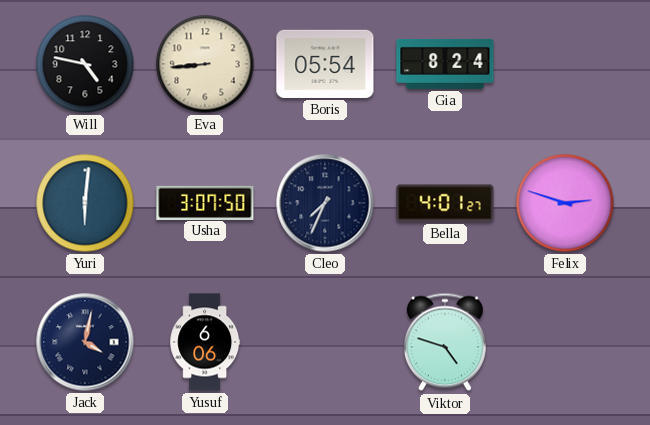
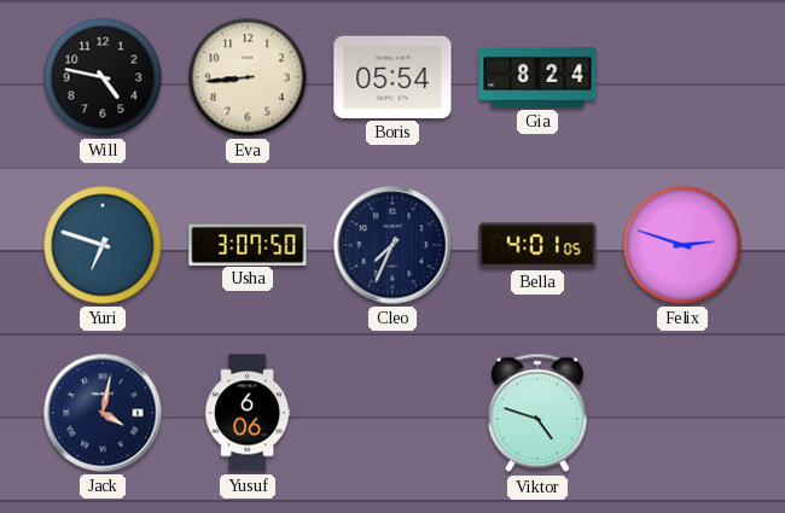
Yuri: 6:01 -> 6:48 (103, 245)
Bella: 4:01:27 -> 4:01:05 (537, 245)
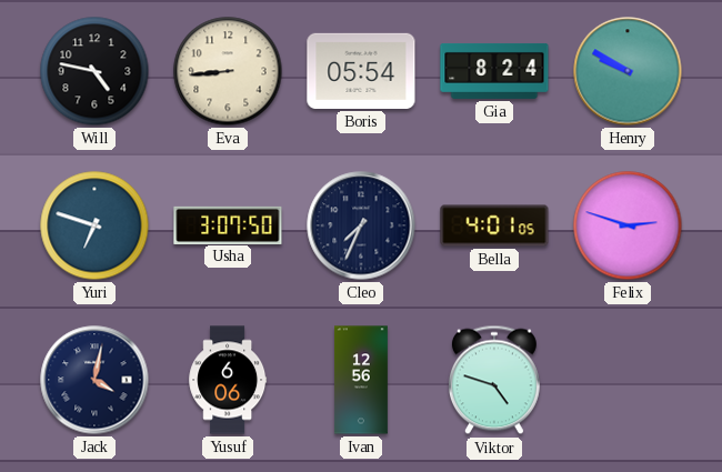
Henry: none -> 9:50 (628, 71)
Ivan: none -> 12:56 (362, 380)
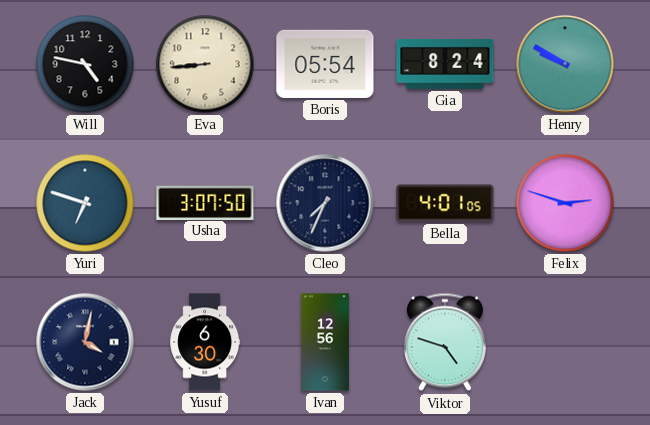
Yusuf: 6:06 -> 6:30 (205, 342)
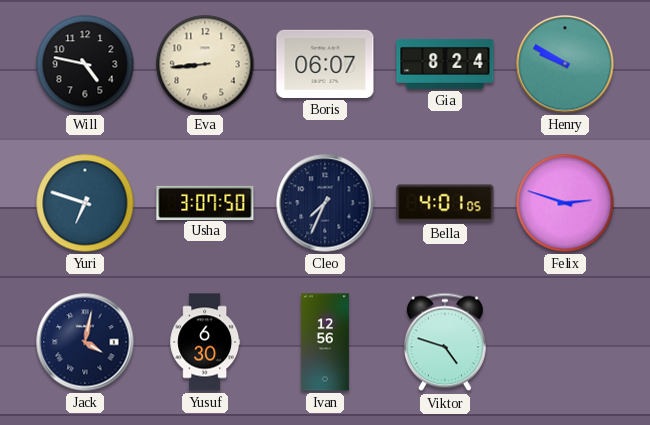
Boris: 05:54 -> 06:07 (325, 64)
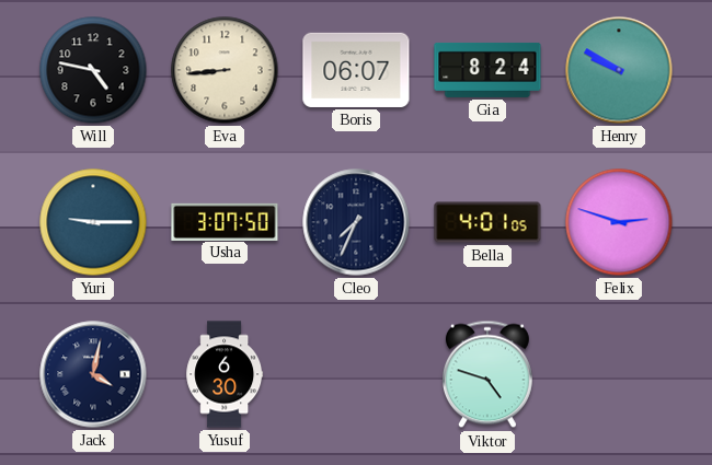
Yuri: 6:48 -> 9:15 (93, 222)
Ivan: 12:56 -> none (326, 342)
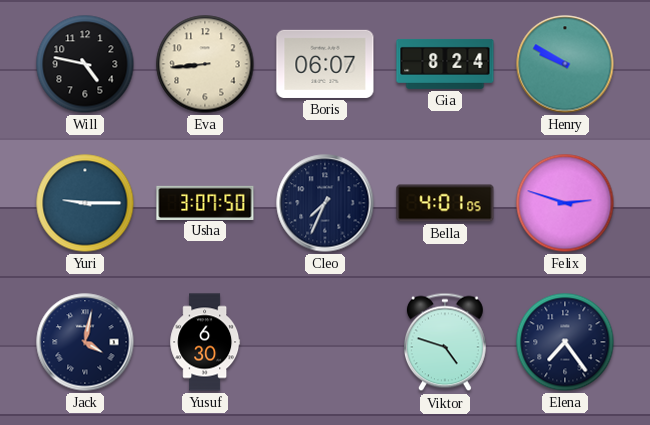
Elena: none -> 7:24 (565, 342)
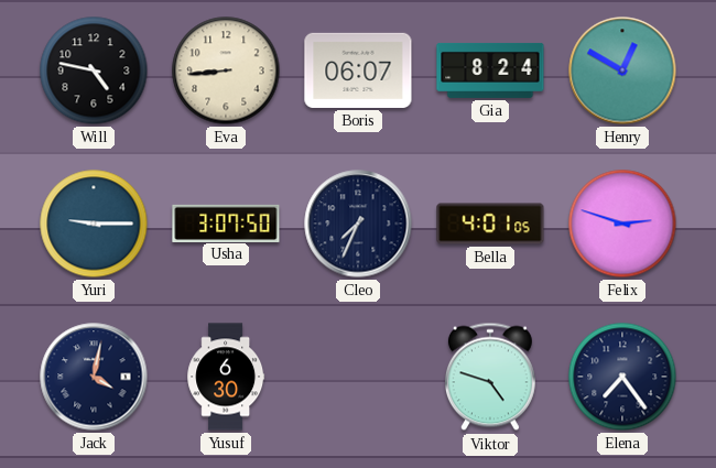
Henry: 9:50 -> 12:50 (622, 70)
